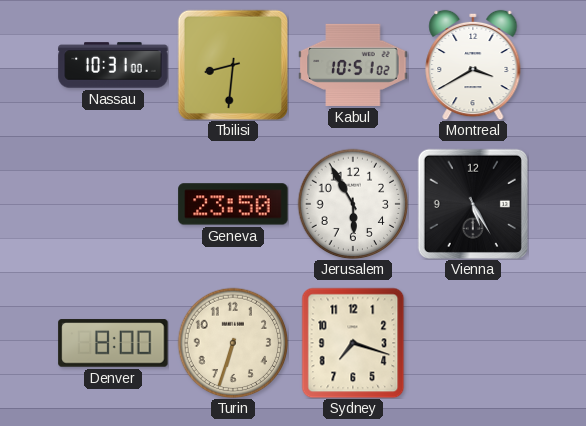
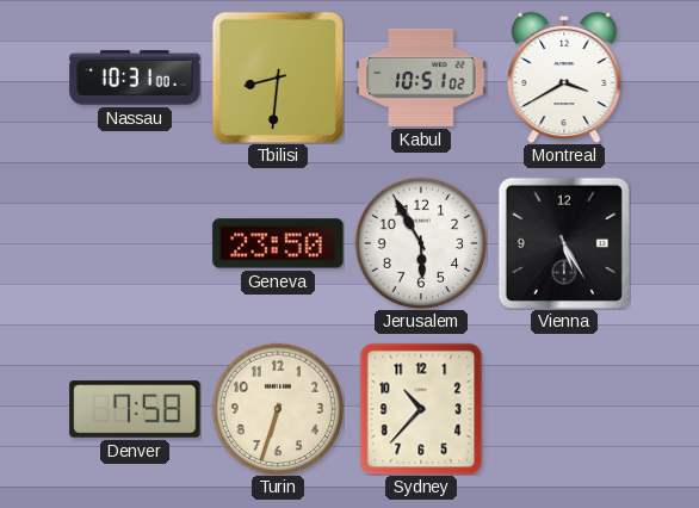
Denver: 8:00 -> 7:58 (135, 409)
Sydney: 7:18 -> 10:37 (421, 409)
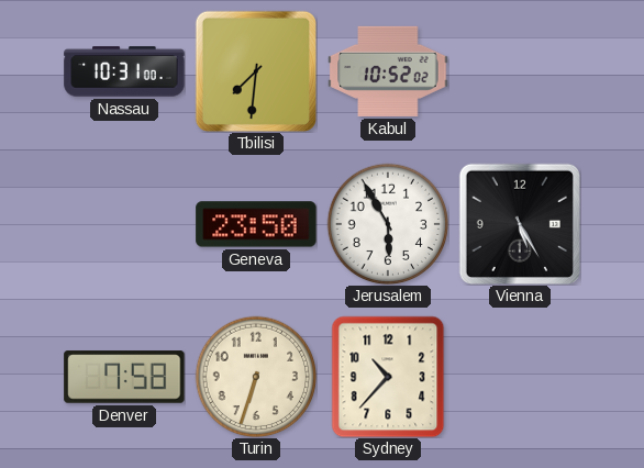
Tbilisi: 8:31 -> 7:31 (256, 71)
Kabul: 10:51 -> 10:52 (388, 71)
Montreal: 3:40 -> none (564, 78)
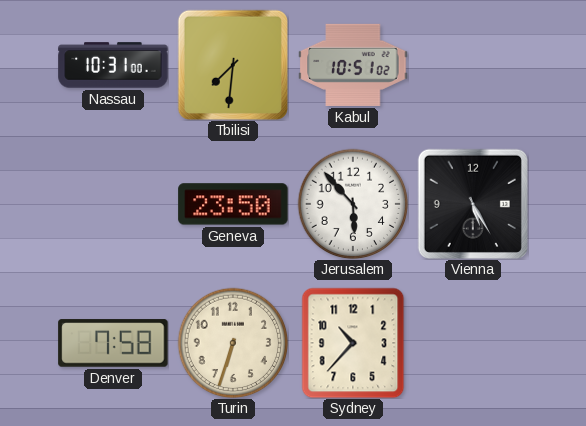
Kabul: 10:52 -> 10:51 (353, 65)
Jerusalem: 5:55 -> 5:53 (353, 204)
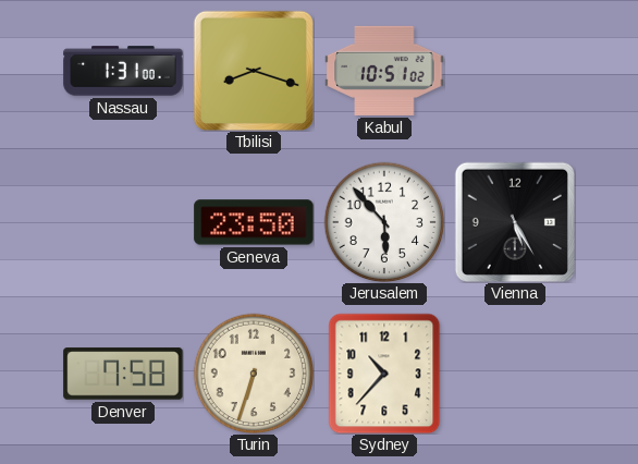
Nassau: 10:31 -> 1:31 (123, 71)
Tbilisi: 7:31 -> 8:18 (254, 71)
